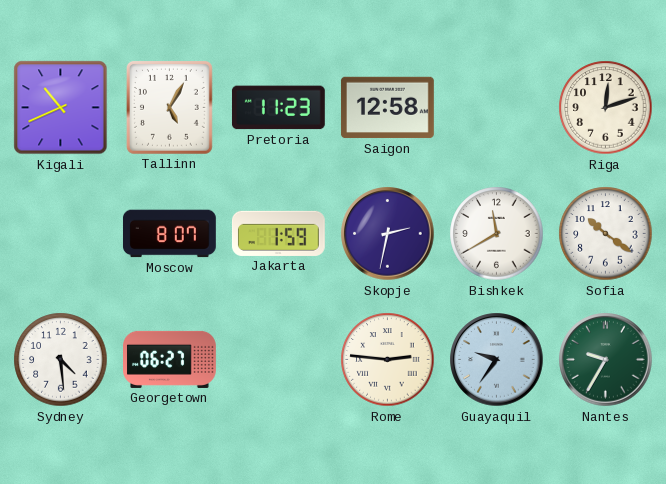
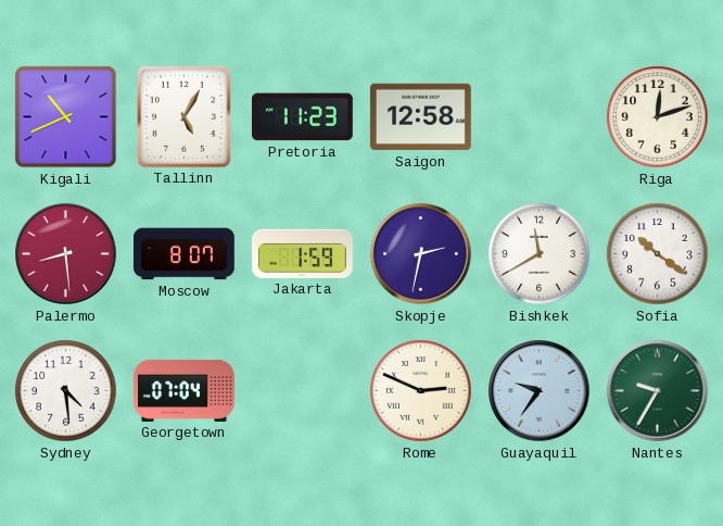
Palermo: none -> 8:29 (66, 254)
Georgetown: 06:27 -> 07:04 (185, 390)
Rome: 2:46 -> 2:49 (421, 391)
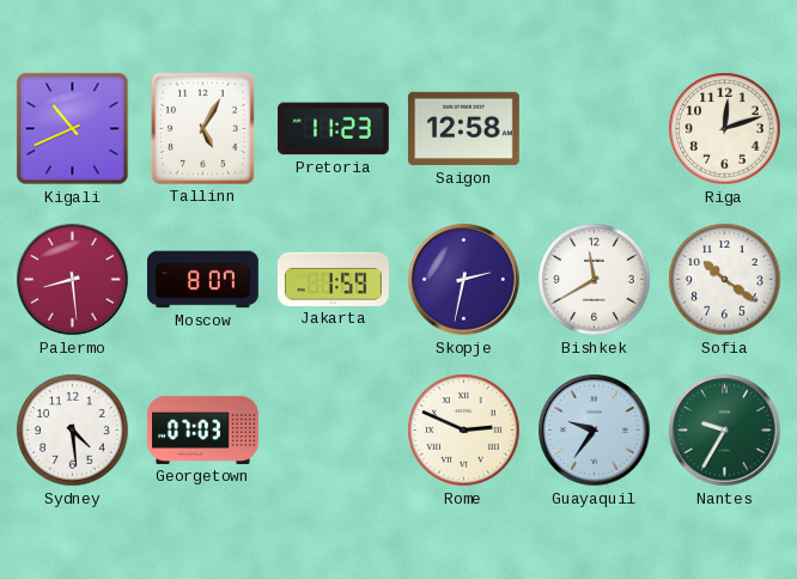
Georgetown: 07:04 -> 07:03 (203, 429)
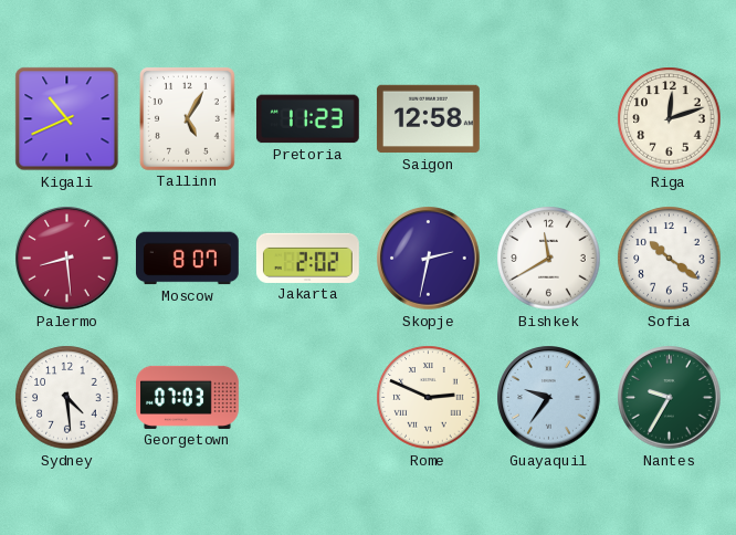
Jakarta: 1:59 -> 2:02 (307, 258)
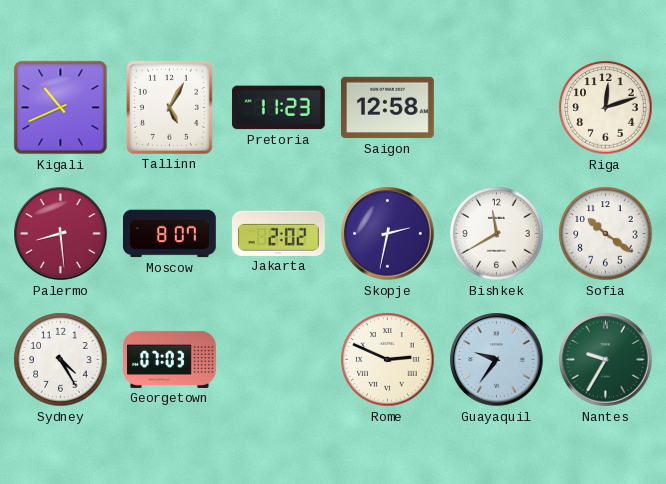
Sydney: 4:29 -> 4:25 (61, 360)
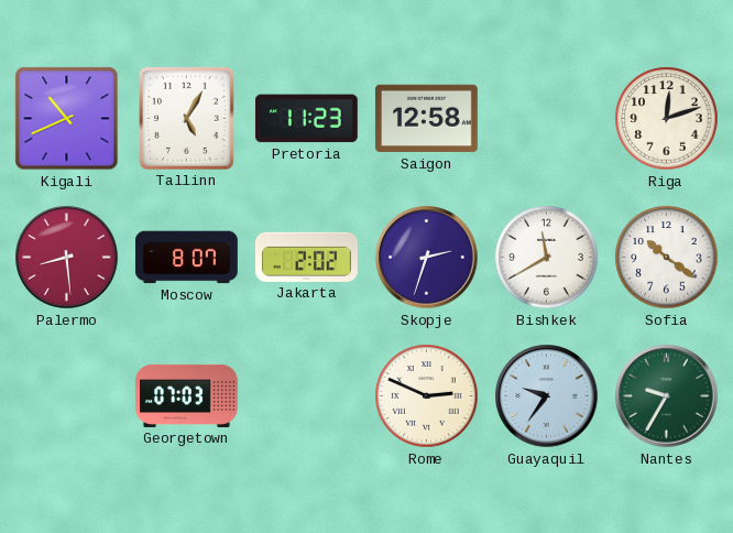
Skopje: 2:32 -> 2:33 (427, 258)
Sydney: 4:25 -> none (61, 360)
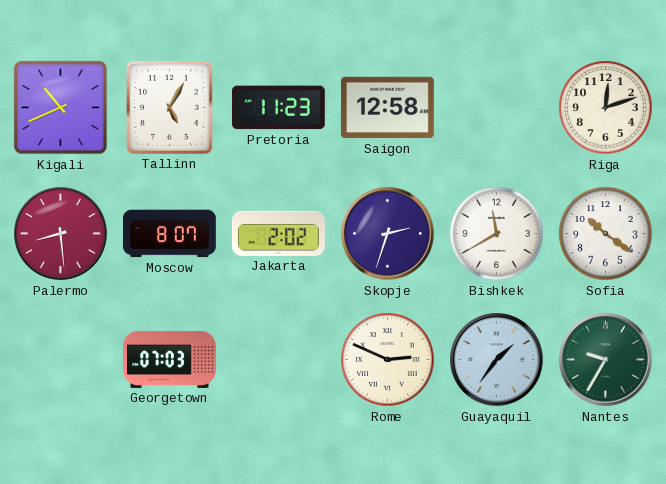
Guayaquil: 9:36 -> 1:36 (497, 360)
